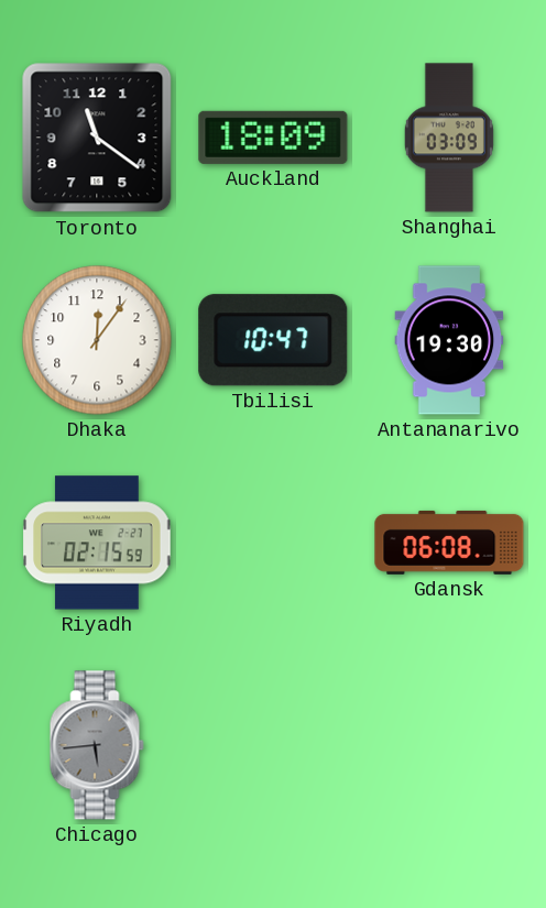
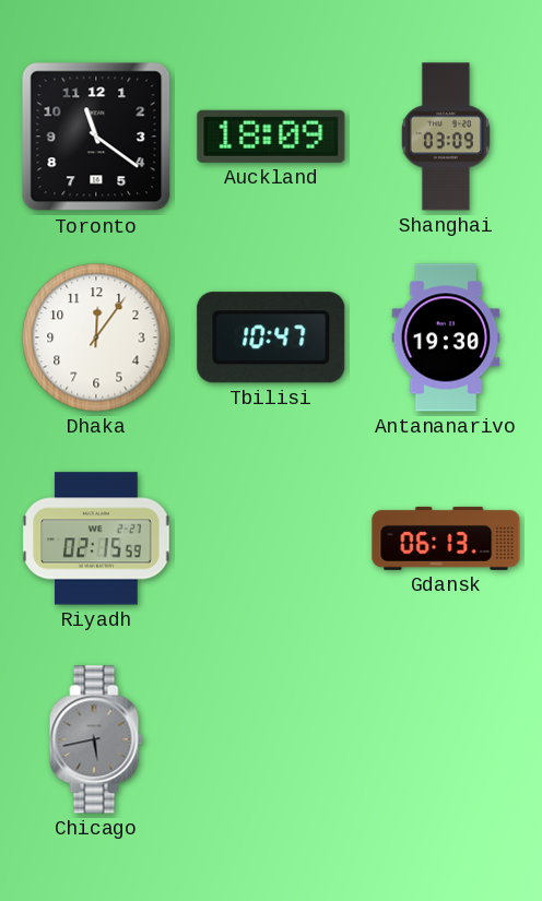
Gdansk: 06:08 -> 06:13 (446, 538)
Chicago: 5:44 -> 5:43 (96, 739)
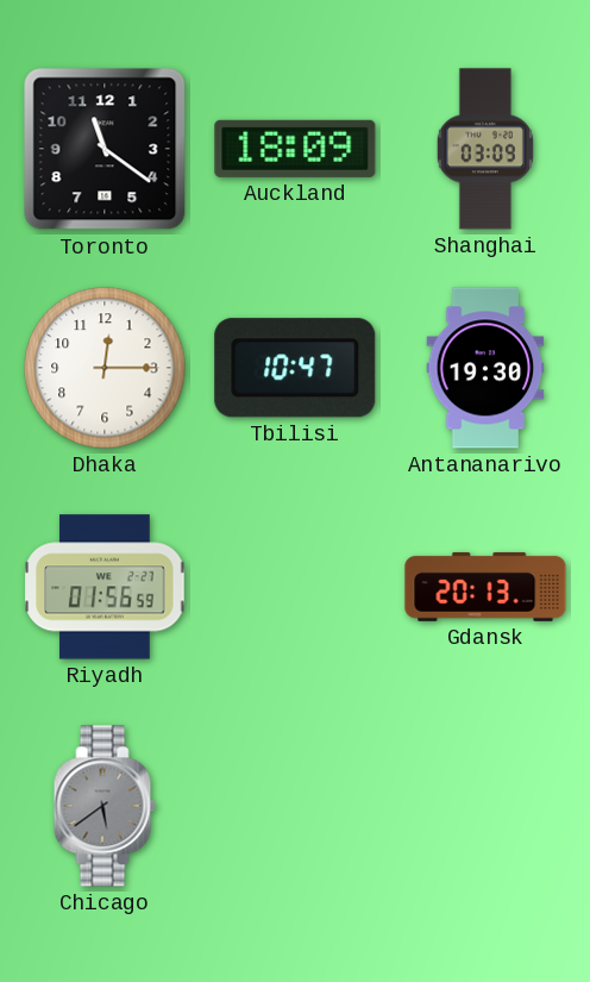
Dhaka: 12:06 -> 12:15 (105, 368)
Riyadh: 02:15 -> 01:56 (105, 587)
Gdansk: 06:13 -> 20:13 (485, 587)
Chicago: 5:43 -> 5:39 (105, 806)
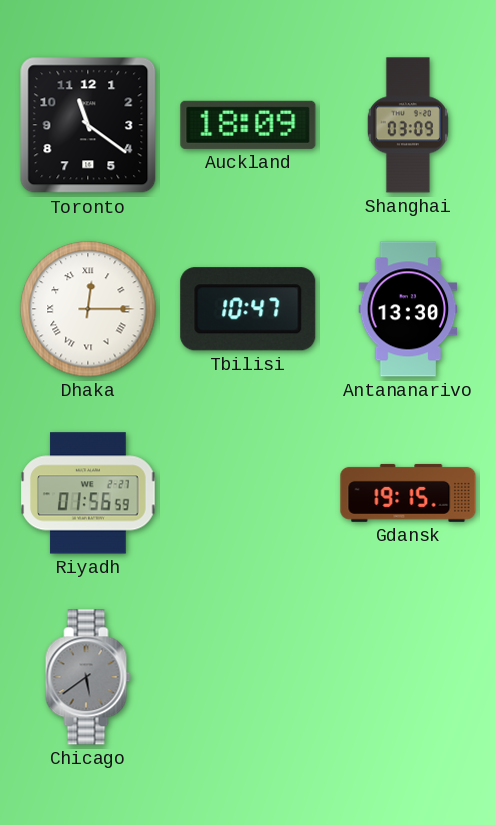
Dhaka numerals: Arabic -> Roman (88, 309)
Antananarivo: 19:30 -> 13:30 (408, 309)
Gdansk: 20:13 -> 19:15 (408, 493)
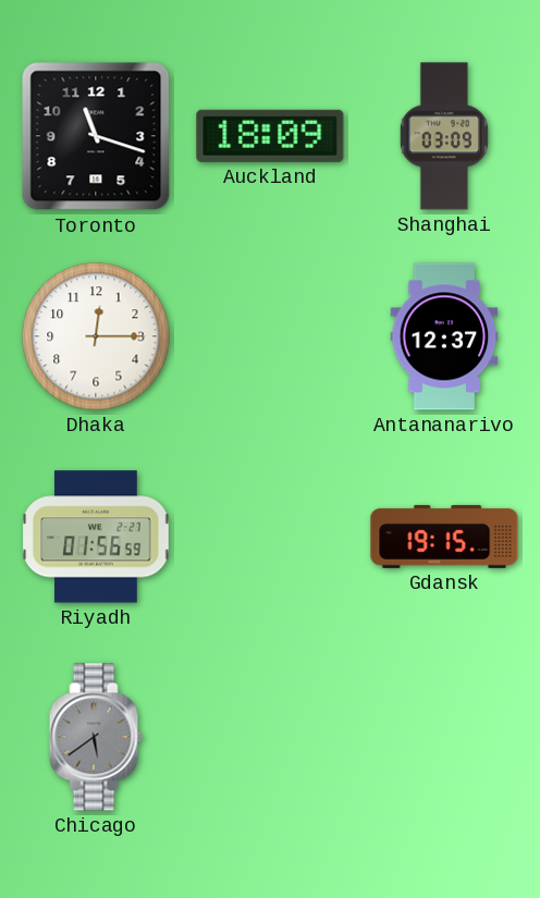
Toronto: 11:21 -> 11:18 (96, 136)
Dhaka numerals: Roman -> Arabic (96, 336)
Tbilisi: 10:47 -> none (248, 309)
Antananarivo: 13:30 -> 12:37 (444, 336)
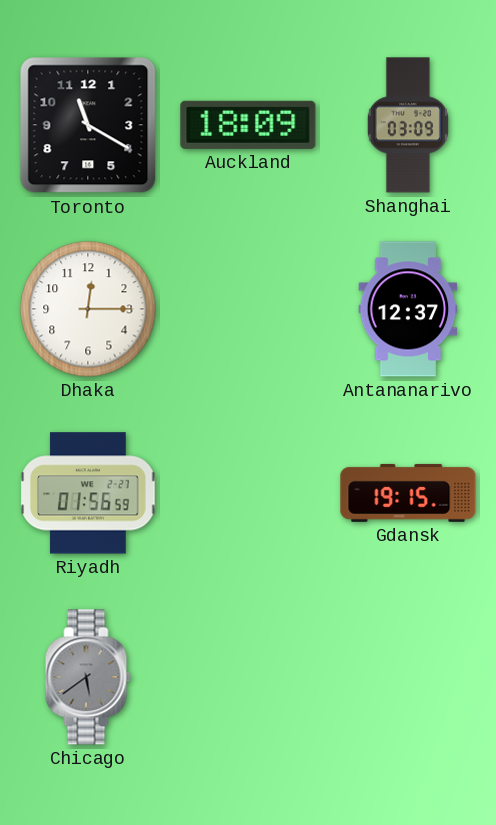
Toronto: 11:18 -> 11:20 (88, 125)
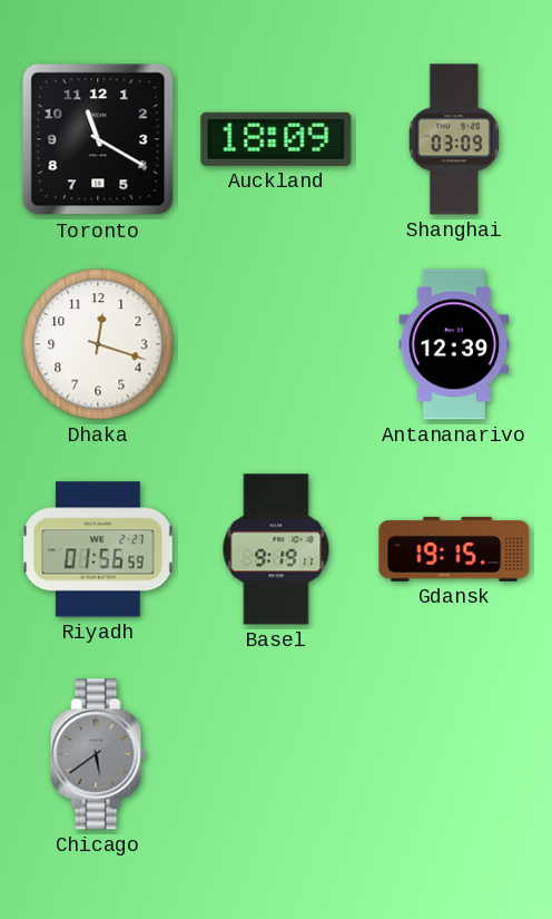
Dhaka: 12:15 -> 12:18 (98, 344)
Antananarivo: 12:37 -> 12:39 (454, 344)
Basel: none -> 9:19 (276, 549)
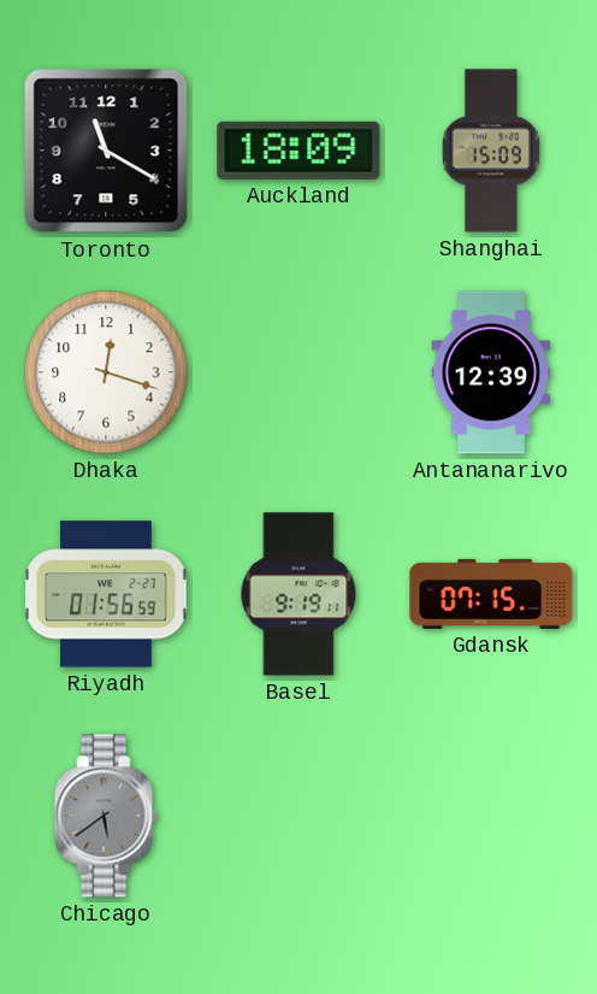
Shanghai: 03:09 -> 15:09 (491, 151)
Gdansk: 19:15 -> 07:15 (491, 594)
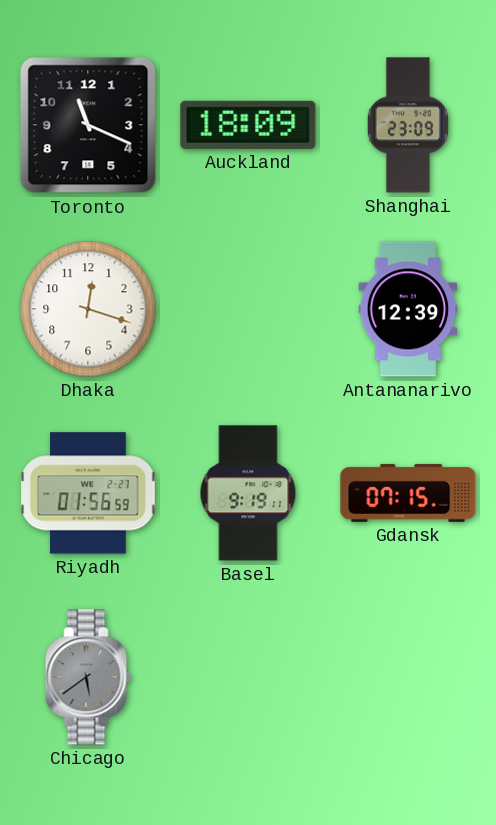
Toronto: 11:20 -> 11:19 (88, 125)
Shanghai: 15:09 -> 23:09 (408, 125)
